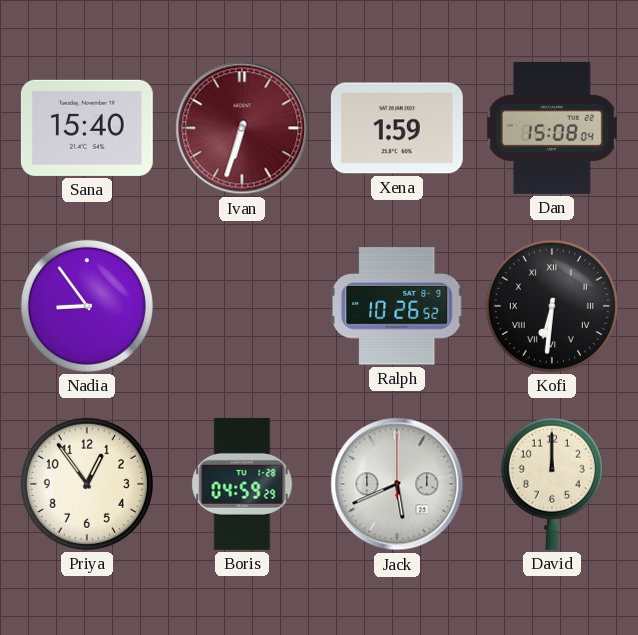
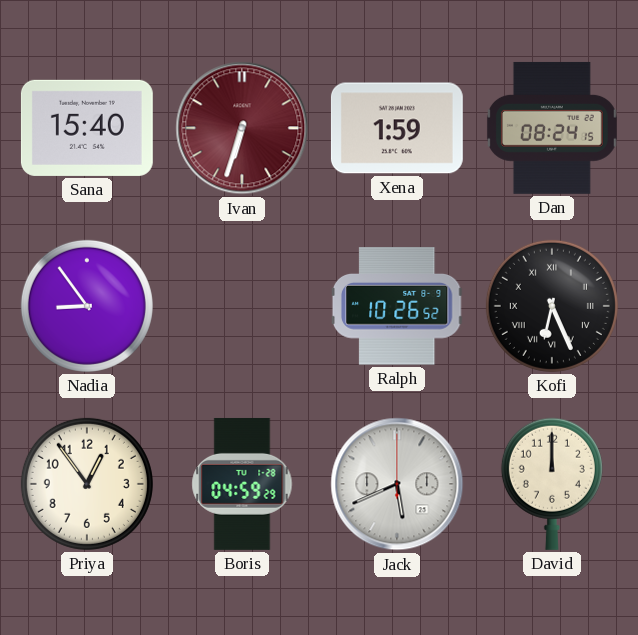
Dan: 15:08 -> 08:24 (552, 128)
Kofi: 6:31 -> 6:26 (552, 306)
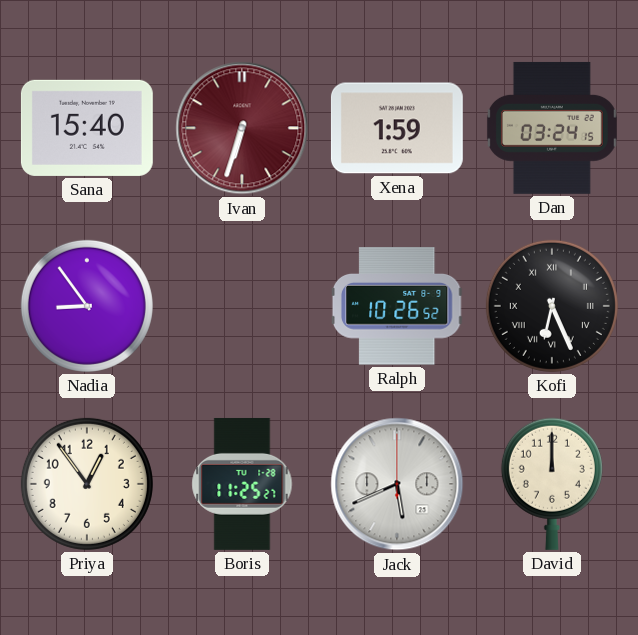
Dan: 08:24 -> 03:24 (552, 128)
Boris: 04:59 -> 11:25 (242, 484)
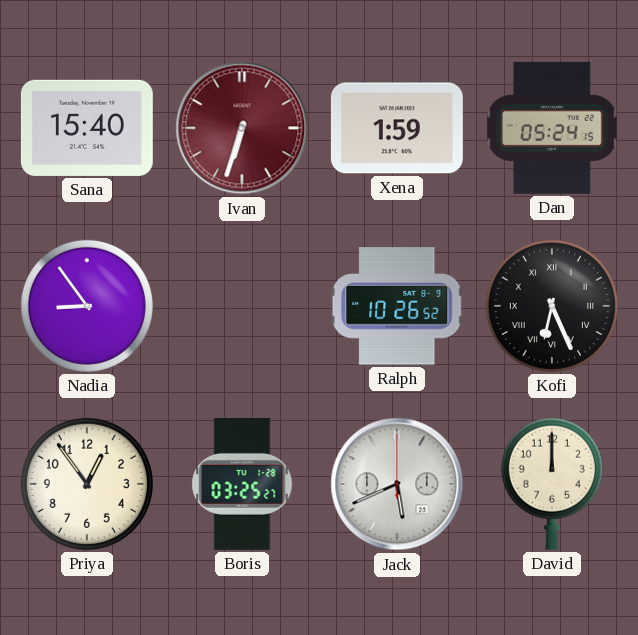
Dan: 03:24 -> 05:24 (552, 128)
Boris: 11:25 -> 03:25 (242, 484)
